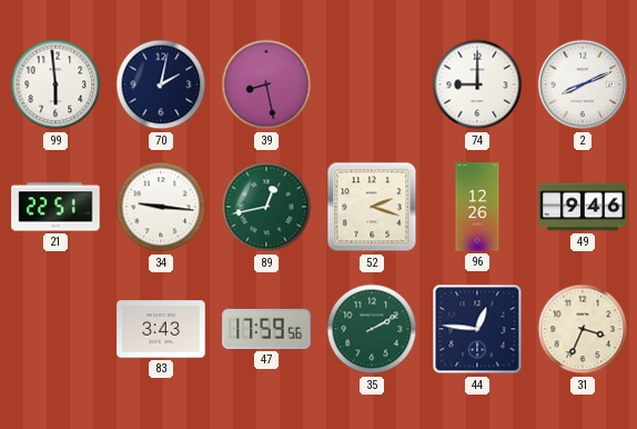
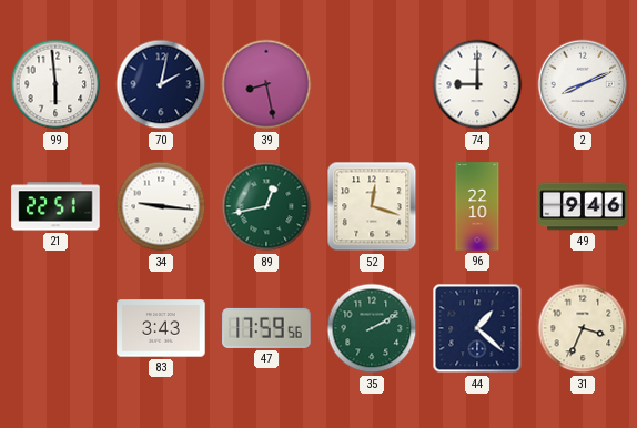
52: 2:18 -> 12:18 (372, 206)
96: 12:26 -> 22:10 (477, 206)
44: 12:46 -> 1:22 (477, 328)
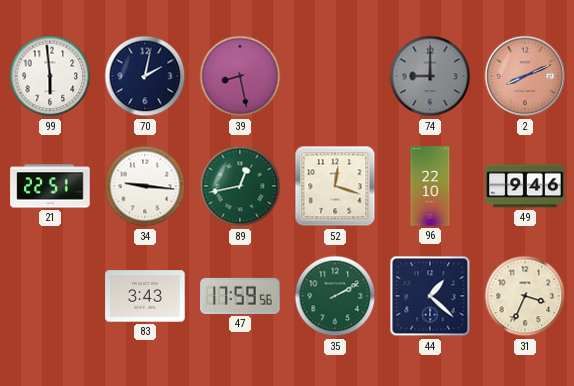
74 dial: white -> grey (430, 76)
2 dial: white -> salmon (525, 76)
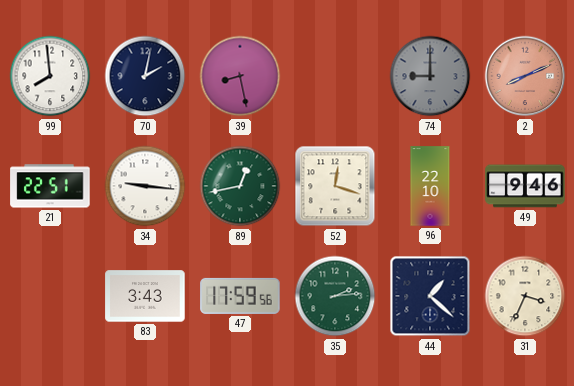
99: 5:59 -> 7:59 (50, 76)
35: 2:10 -> 2:14 (335, 296)
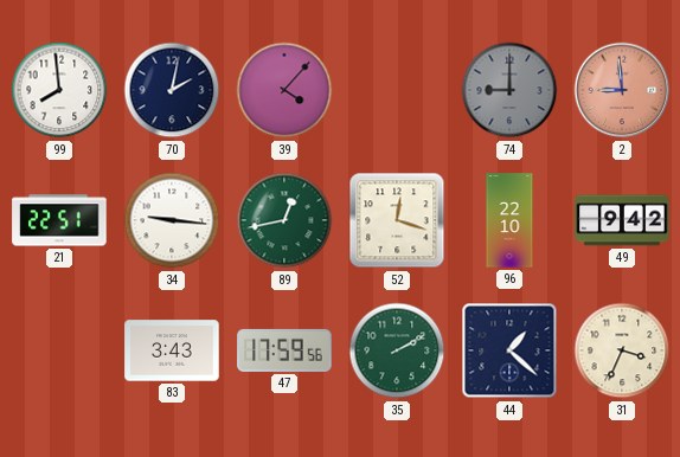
39: 8:28 -> 4:07 (284, 90)
2: 8:11 -> 8:59 (622, 90)
49: 9:46 -> 9:42 (622, 220)
35: 2:14 -> 2:10 (397, 350)
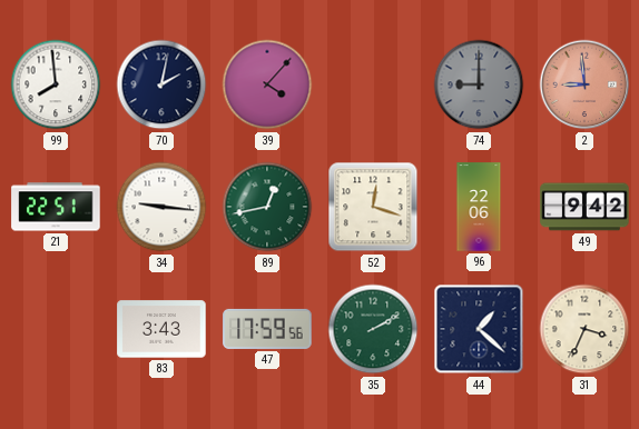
96: 22:10 -> 22:06 (479, 207)
